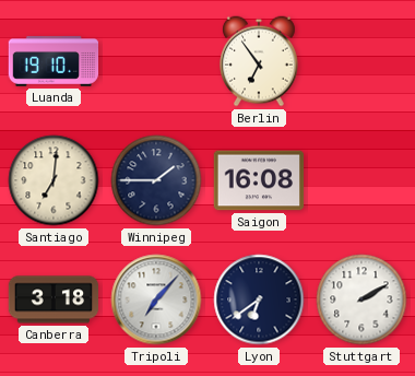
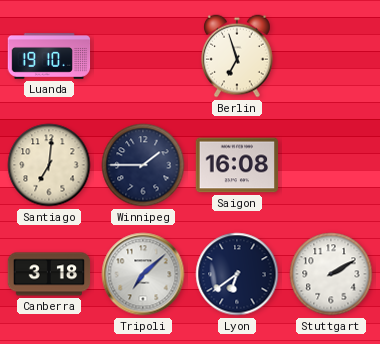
Berlin: 6:54 -> 6:57 (238, 56)
Tripoli: 7:07 -> 7:08 (143, 274)
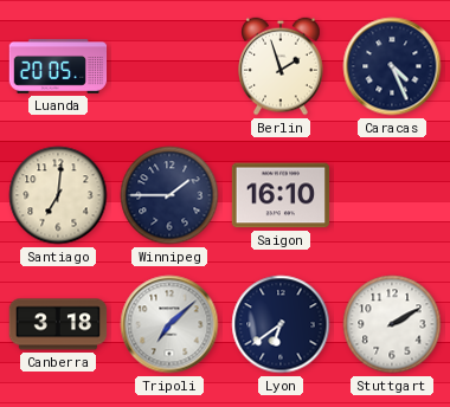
Luanda: 19:10 -> 20:05 (58, 66)
Berlin: 6:57 -> 1:57 (282, 66)
Caracas: none -> 4:26 (392, 66)
Saigon: 16:08 -> 16:10 (281, 195)
